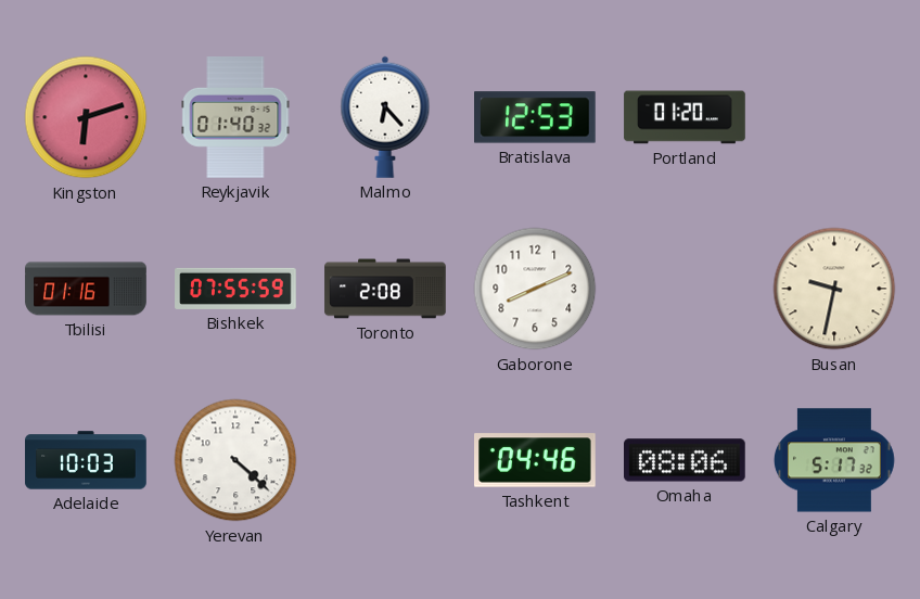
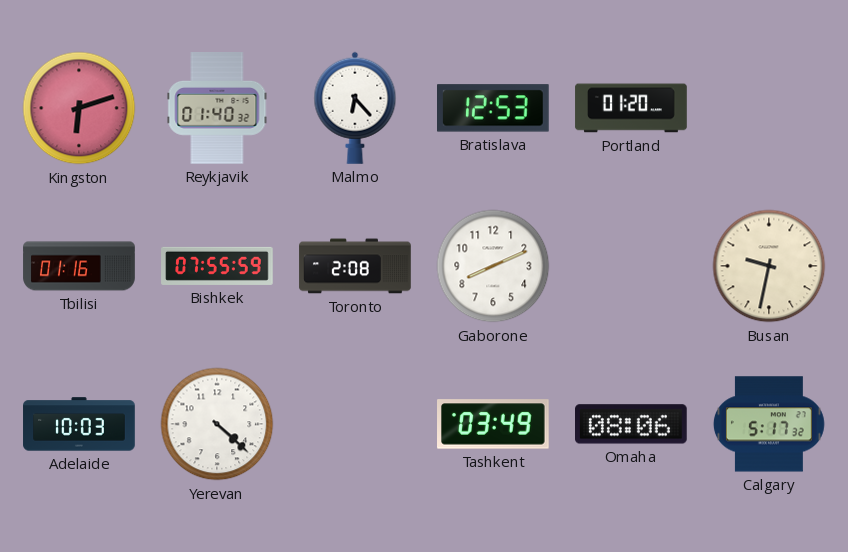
Tashkent: 04:46 -> 03:49 (494, 424)
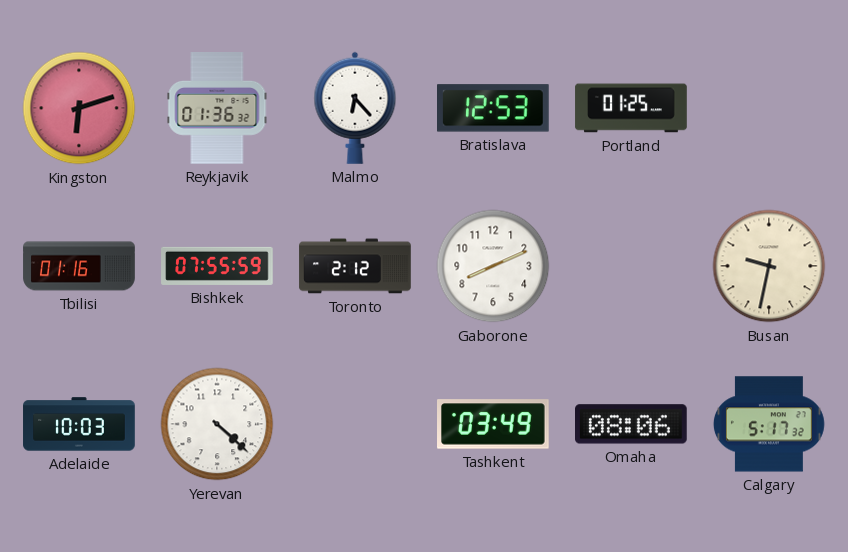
Reykjavik: 01:40 -> 01:36 (217, 108)
Portland: 01:20 -> 01:25 (631, 108)
Toronto: 2:08 -> 2:12 (355, 266)
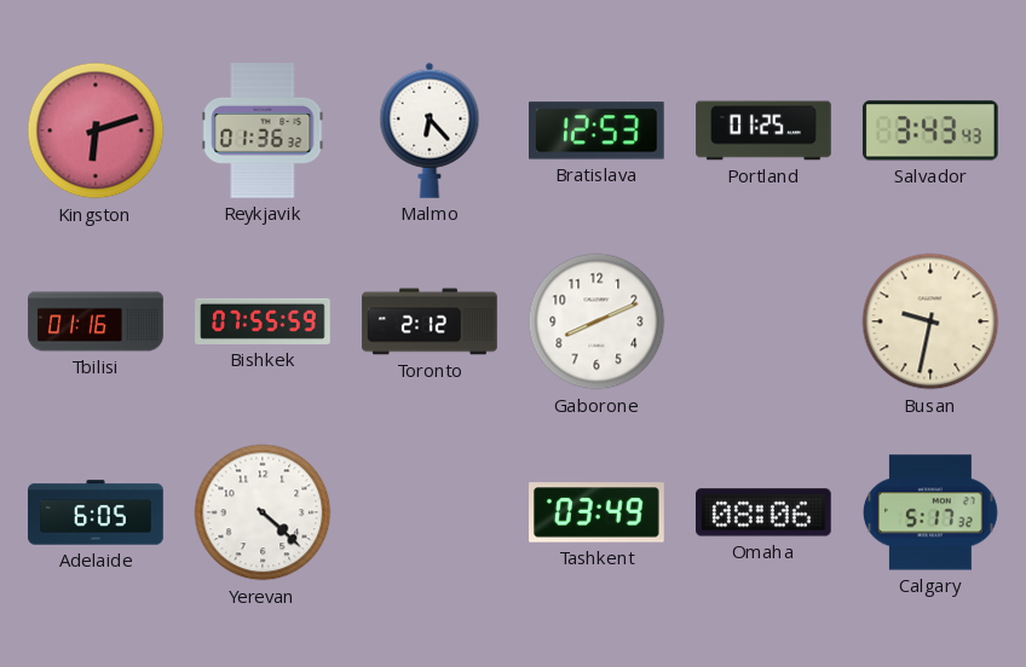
Salvador: none -> 3:43 (930, 130)
Adelaide: 10:03 -> 6:05 (96, 512)
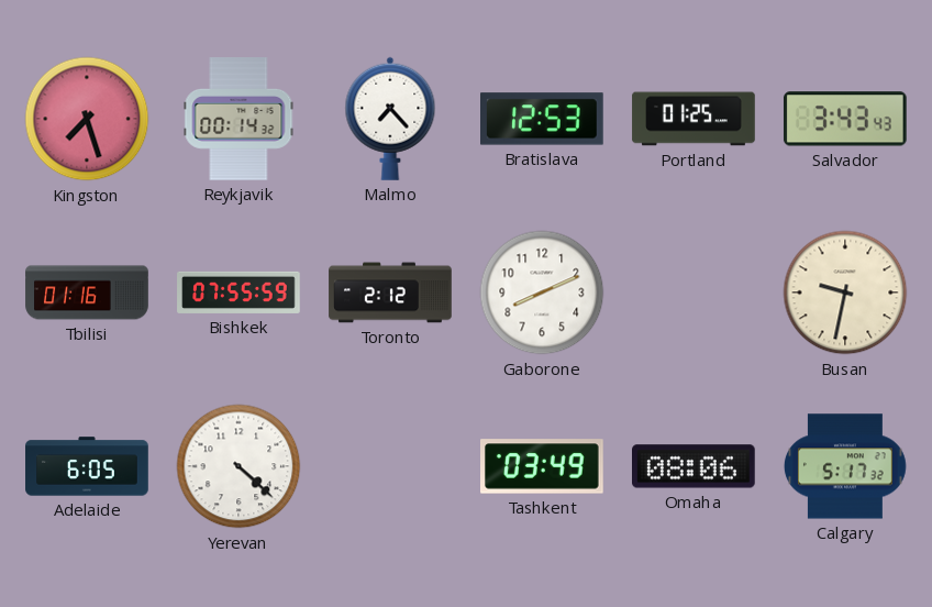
Kingston: 6:12 -> 7:27 (87, 119)
Reykjavik: 01:36 -> 00:14 (238, 119)
Malmo: 6:23 -> 7:23 (390, 119)
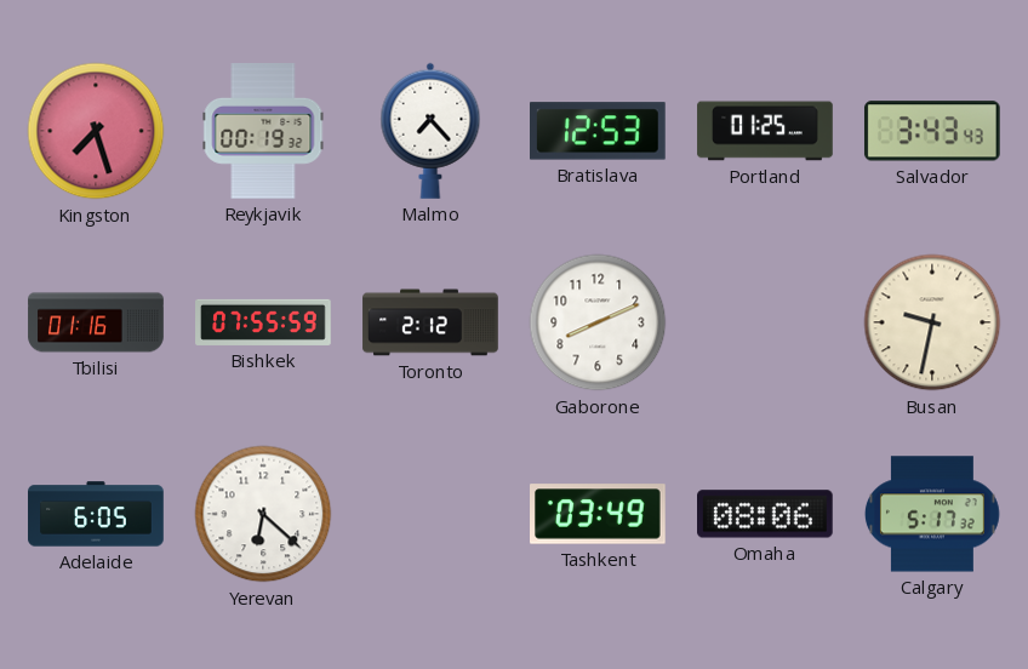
Reykjavik: 00:14 -> 00:19 (263, 131)
Yerevan: 4:22 -> 6:22 (263, 514)
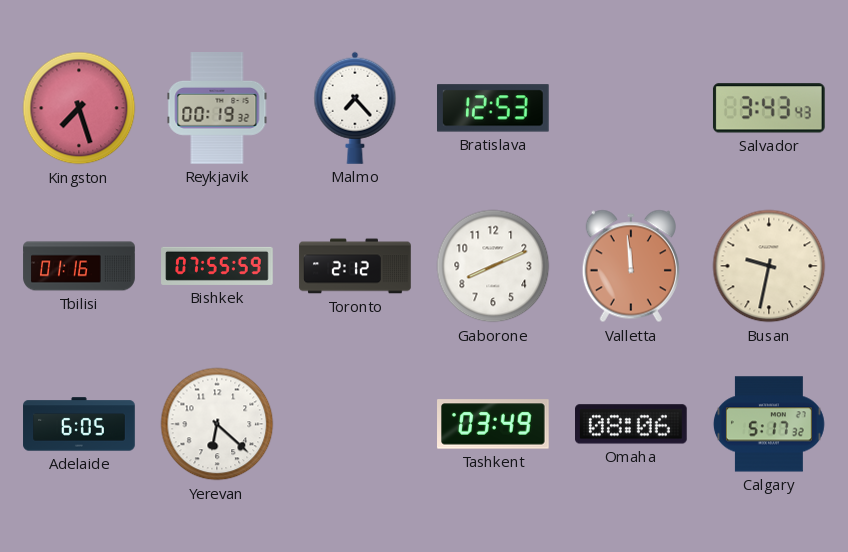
Portland: 01:25 -> none (765, 131)
Valletta: none -> 11:59 (631, 266)
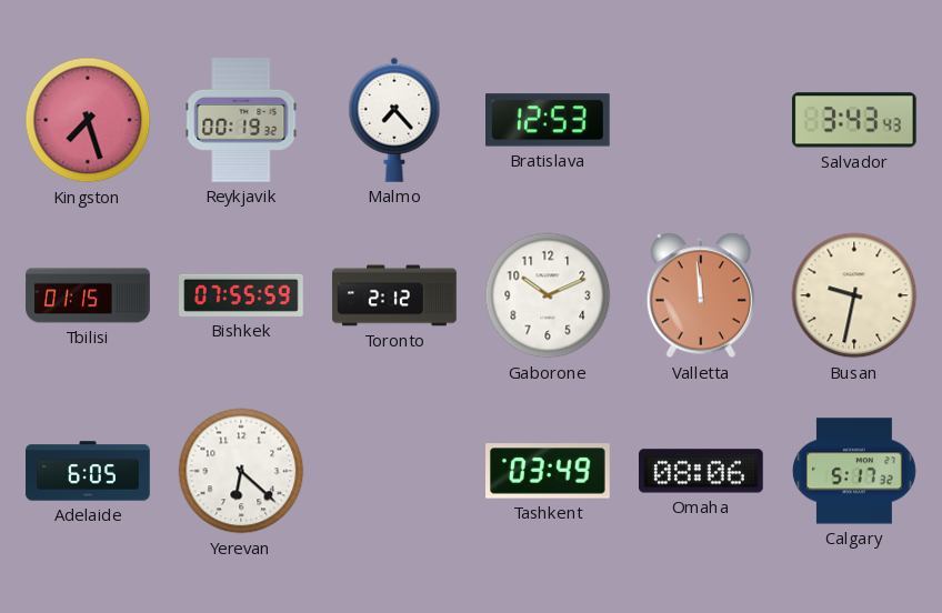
Tbilisi: 01:16 -> 01:15 (88, 295)
Gaborone: 8:11 -> 10:11 (548, 295)
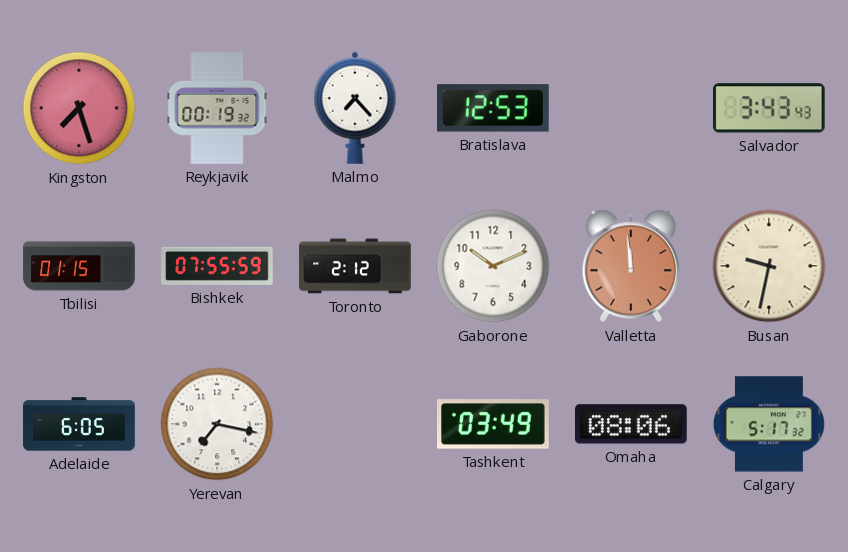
Yerevan: 6:22 -> 7:17 (217, 424)
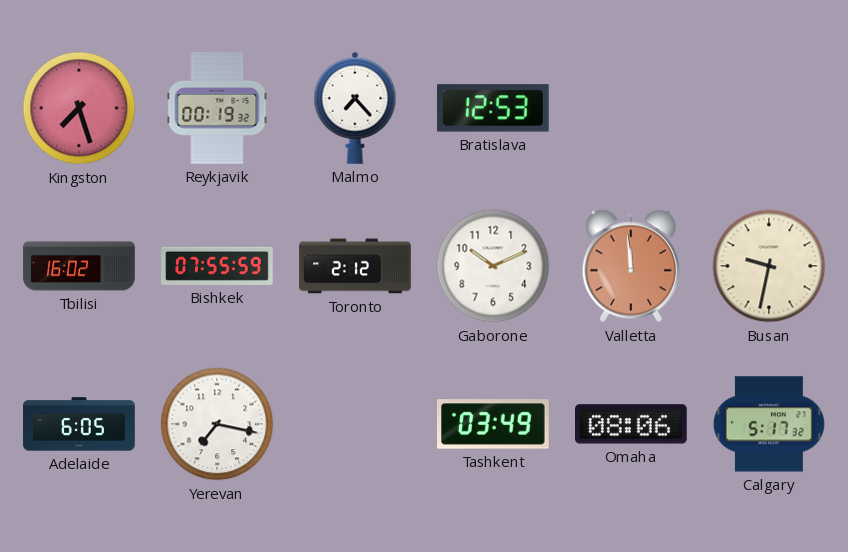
Salvador: 3:43 -> none (769, 108)
Tbilisi: 01:15 -> 16:02 (79, 266)
